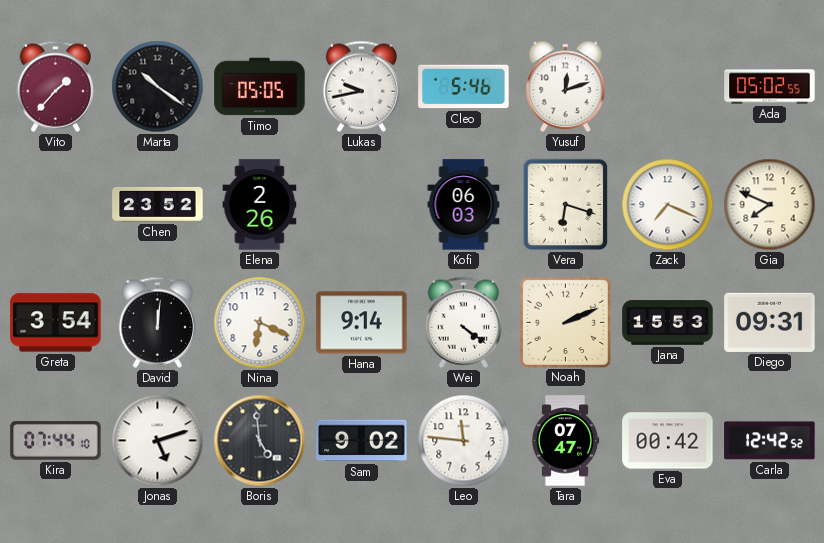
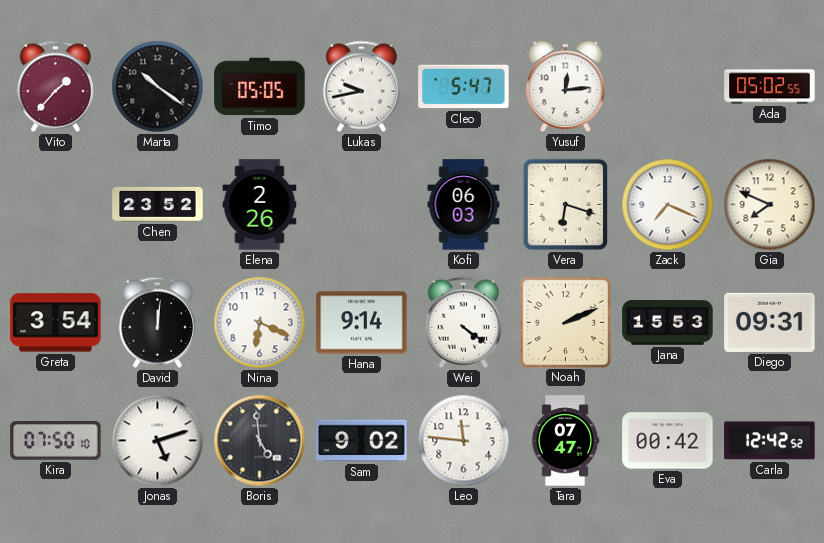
Cleo: 5:46 -> 5:47 (464, 87)
Yusuf: 12:12 -> 12:14 (566, 87)
Kira: 07:44 -> 07:50 (56, 441)
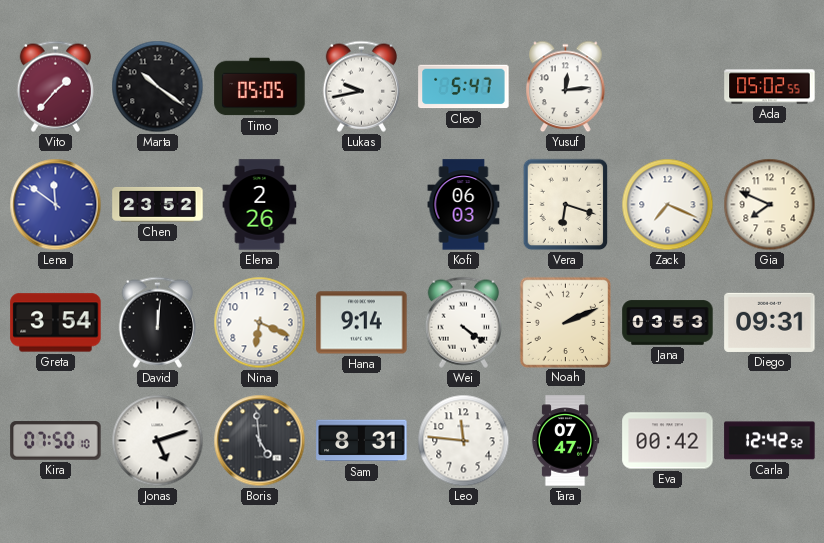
Lena: none -> 11:51 (56, 205)
Jana: 15:53 -> 03:53 (668, 323)
Sam: 9:02 -> 8:31 (362, 441)
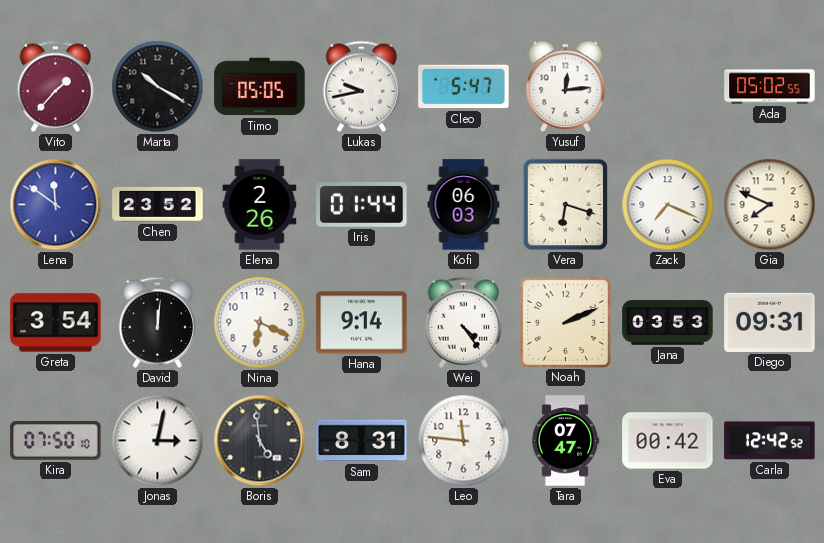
Marta: 10:21 -> 10:20 (158, 87)
Iris: none -> 01:44 (362, 205)
Wei: 4:21 -> 4:24 (463, 322)
Jonas: 5:12 -> 3:02 (158, 441)
